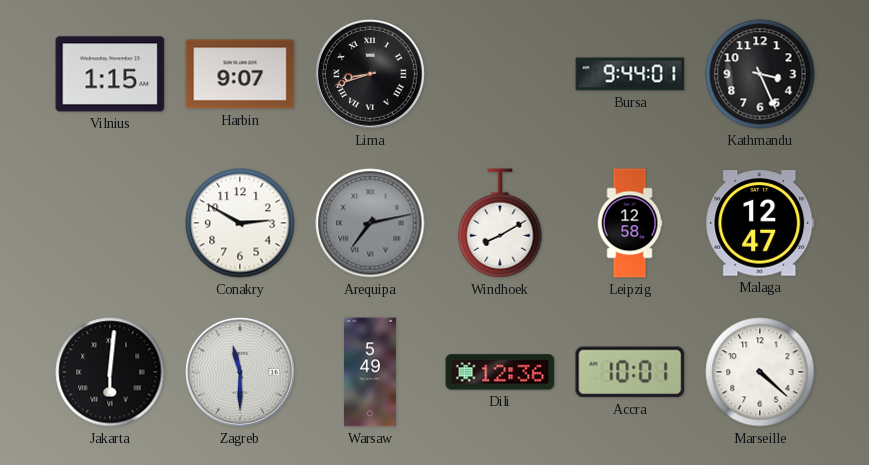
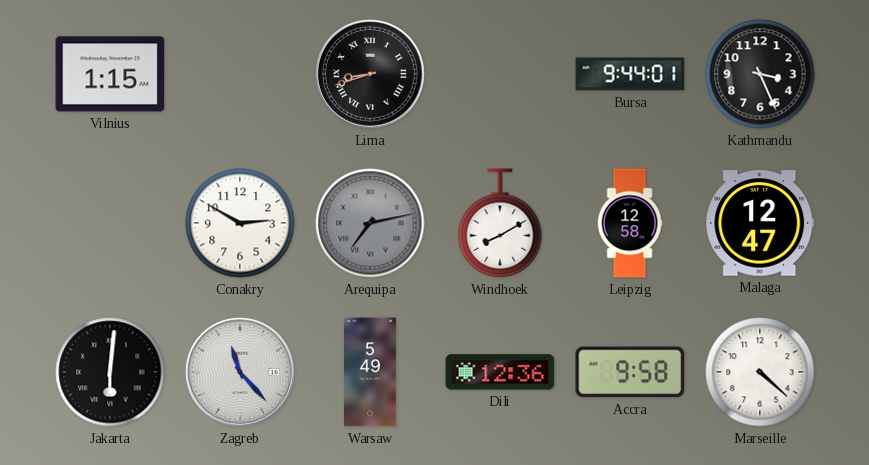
Harbin: 9:07 -> none (240, 74)
Zagreb: 11:30 -> 11:23 (240, 372)
Accra: 10:01 -> 9:58 (630, 372)
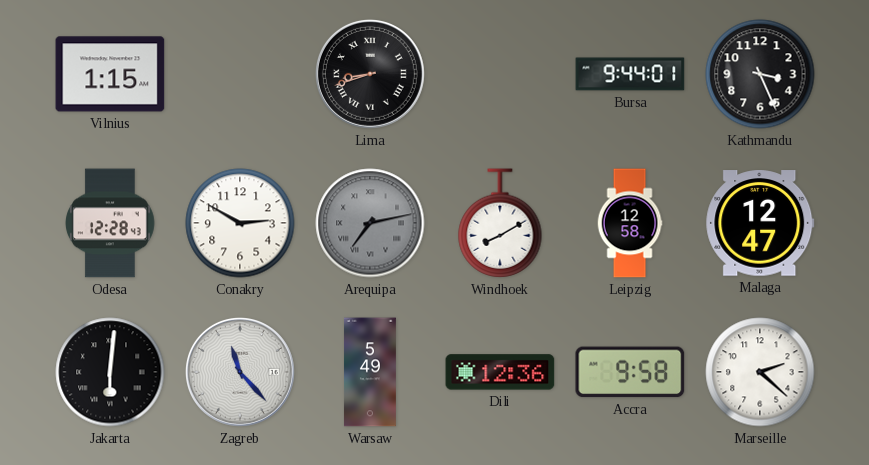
Odesa: none -> 12:28 (111, 223)
Marseille: 4:22 -> 2:22 (760, 372)
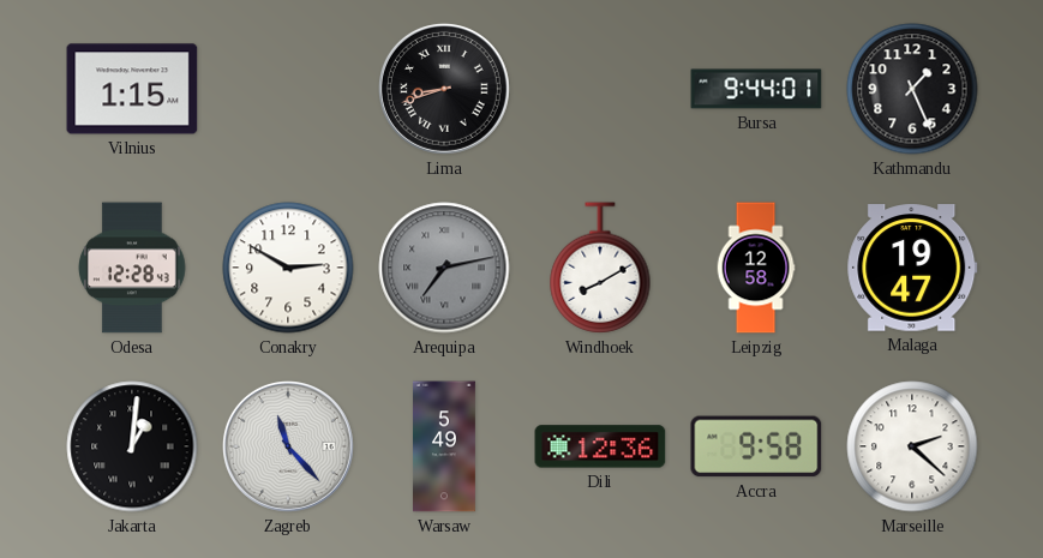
Kathmandu: 3:26 -> 1:26 (912, 89)
Malaga: 12:47 -> 19:47 (912, 268)
Jakarta: 6:01 -> 1:01 (132, 446)
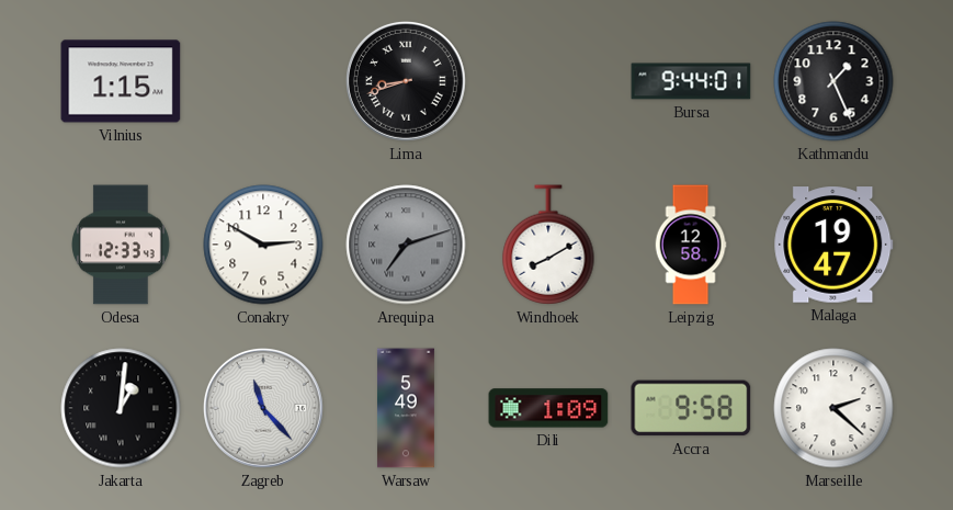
Odesa: 12:28 -> 12:33 (122, 245)
Arequipa: 7:13 -> 7:12 (406, 245)
Dili: 12:36 -> 1:09 (548, 408)
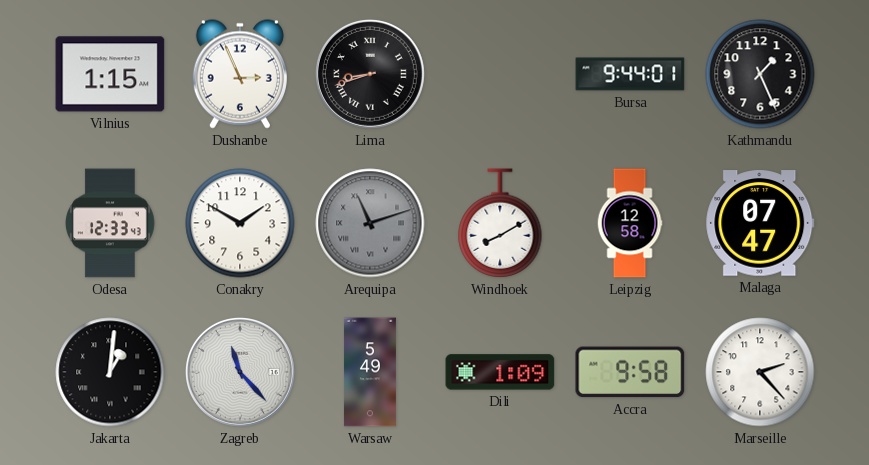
Dushanbe: none -> 2:56 (240, 74)
Conakry: 2:50 -> 1:50 (240, 223)
Arequipa: 7:12 -> 11:12 (370, 223)
Malaga: 19:47 -> 07:47 (760, 223)
Marseille: 2:22 -> 2:23 (760, 372)
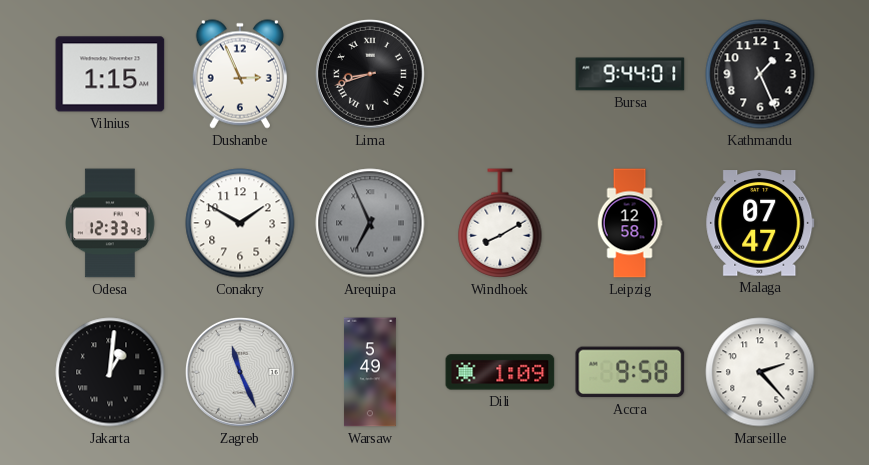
Arequipa: 11:12 -> 6:56 (370, 223)
Zagreb: 11:23 -> 11:26 (240, 372)
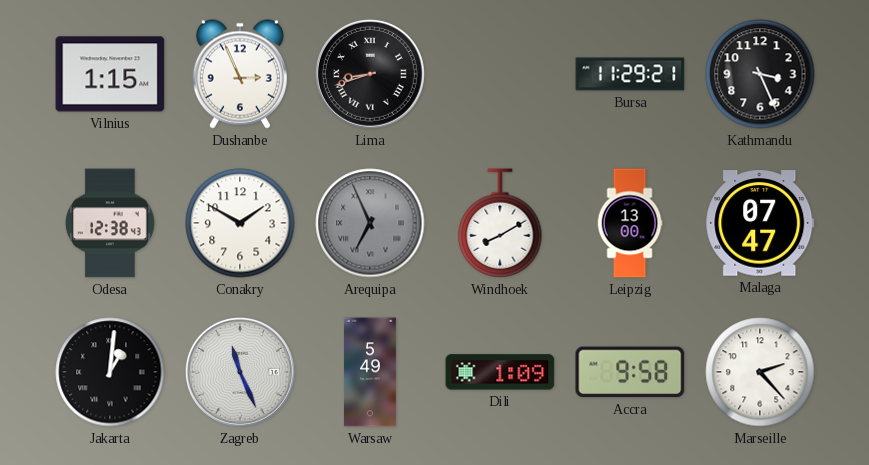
Bursa: 9:44 -> 11:29 (630, 74)
Kathmandu: 1:26 -> 3:26 (760, 74)
Odesa: 12:33 -> 12:38 (111, 223)
Leipzig: 12:58 -> 13:00 (630, 223)
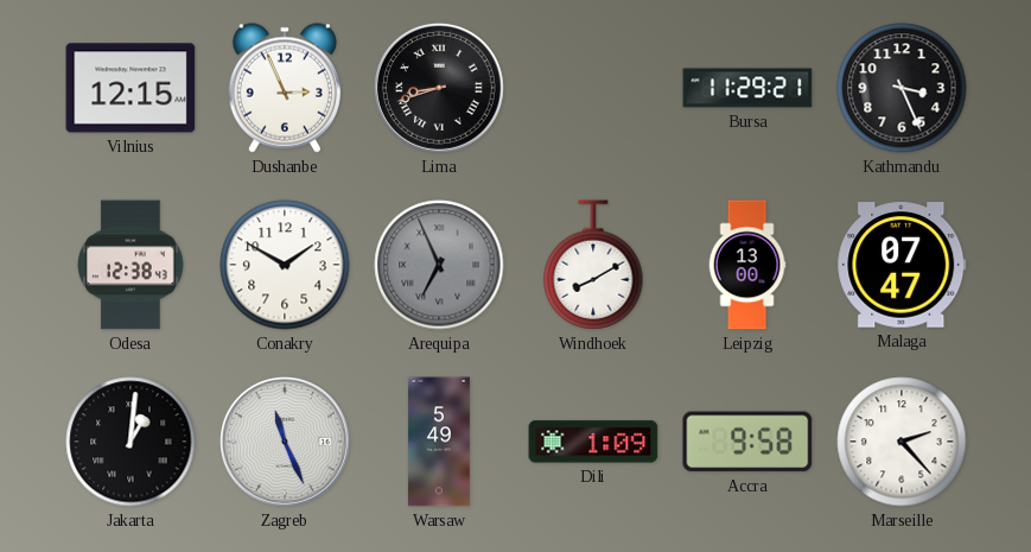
Vilnius: 1:15 -> 12:15 (131, 88)
